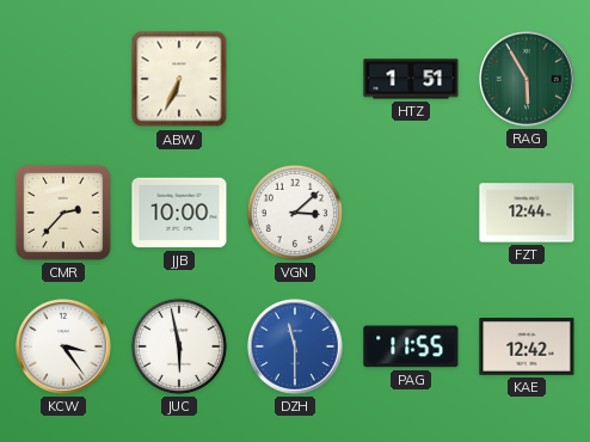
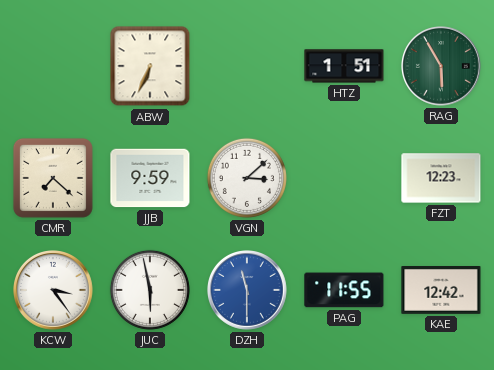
CMR: 2:37 -> 7:22 (53, 178)
JJB: 10:00 -> 9:59 (150, 178)
FZT: 12:44 -> 12:23 (441, 178)
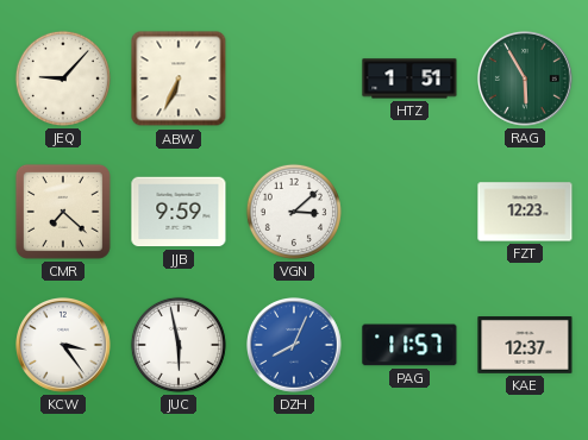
JEQ: none -> 9:07 (63, 78)
DZH: 11:30 -> 8:04 (295, 346)
PAG: 11:55 -> 11:57 (409, 345)
KAE: 12:42 -> 12:37 (525, 346)
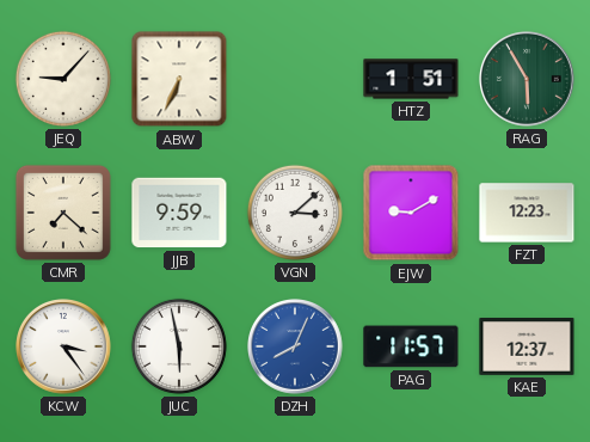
EJW: none -> 9:10 (411, 213)
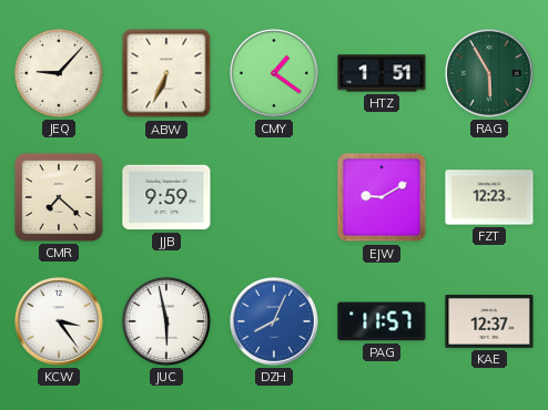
CMY: none -> 1:21 (275, 74)
VGN: 3:08 -> none (295, 213)
